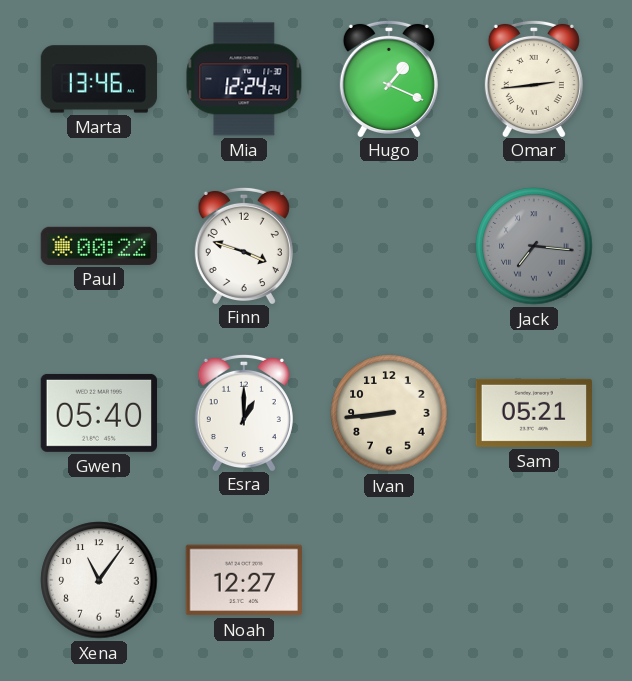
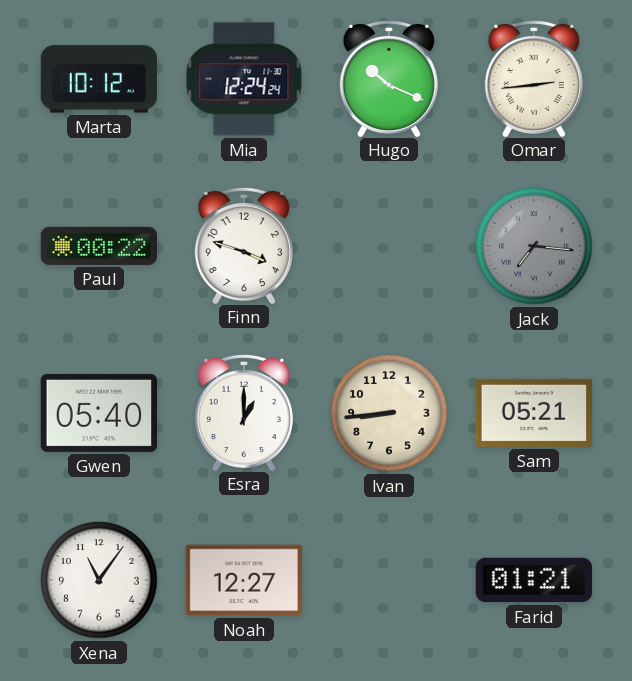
Marta: 13:46 -> 10:12 (99, 79)
Hugo: 1:19 -> 10:19 (389, 78)
Farid: none -> 01:21 (533, 580)
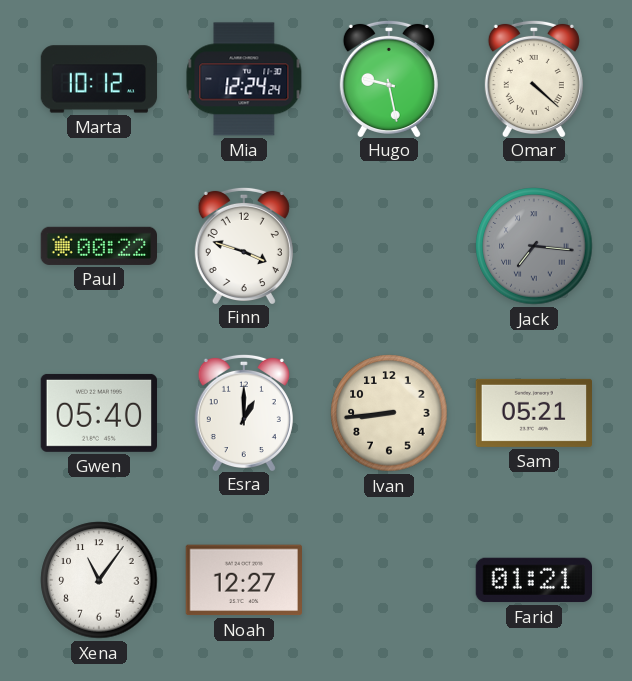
Hugo: 10:19 -> 9:28 (389, 78)
Omar: 2:44 -> 4:22 (534, 78)
